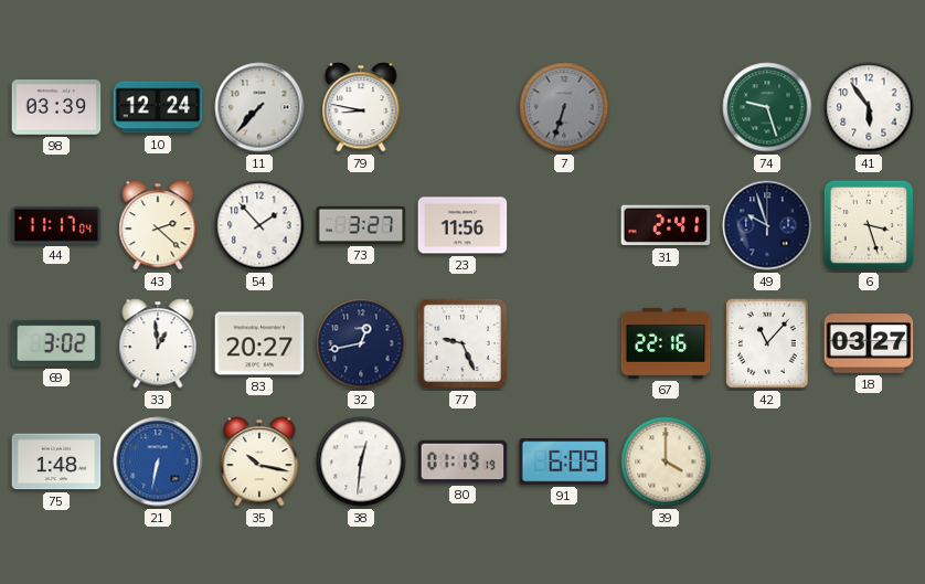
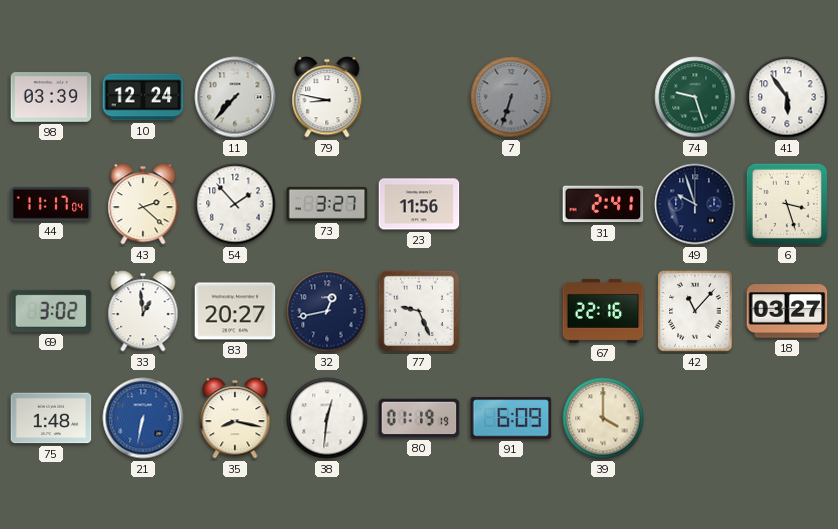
35: 10:17 -> 8:17 (235, 418)
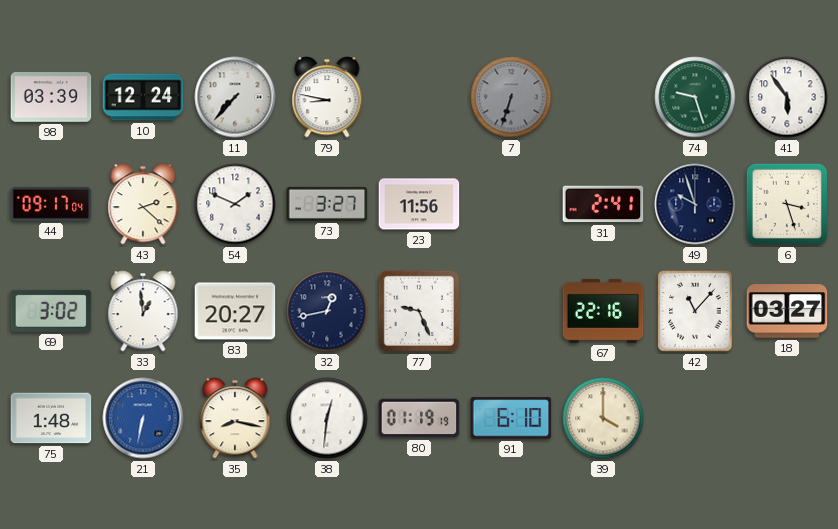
44: 11:17 -> 09:17 (51, 204)
54: 1:53 -> 1:49 (235, 204)
91: 6:09 -> 6:10 (511, 418)
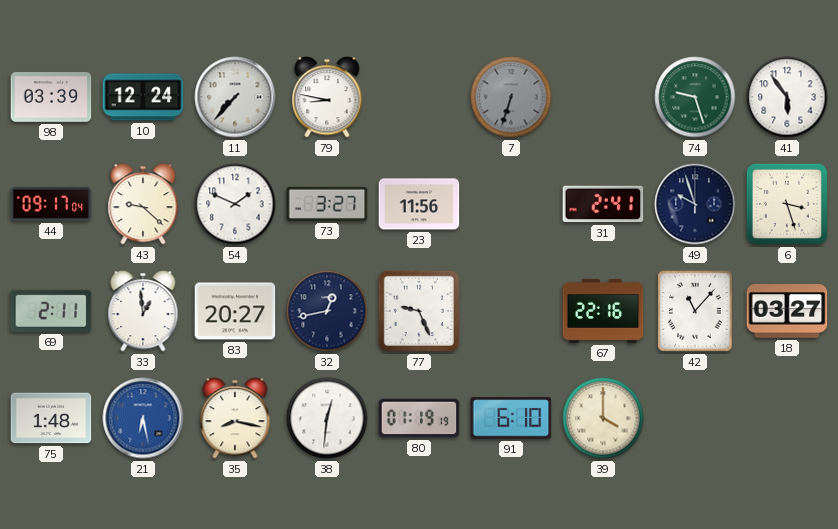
43: 2:22 -> 9:22 (143, 204)
69: 3:02 -> 2:11 (51, 311)
21: 6:32 -> 6:28 (143, 418)
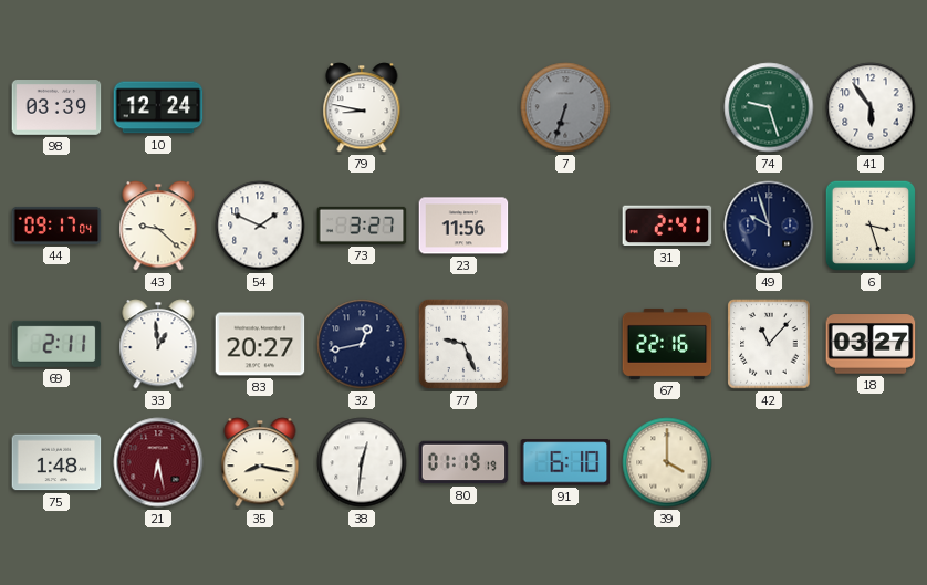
11: 7:37 -> none (235, 97)
21 dial: blue -> burgundy (158, 462)
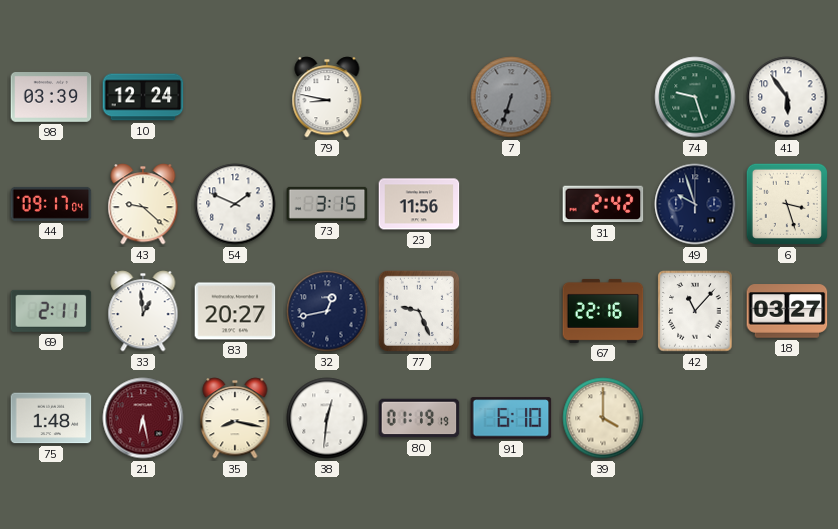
73: 3:27 -> 3:15 (327, 204)
31: 2:41 -> 2:42 (603, 204)
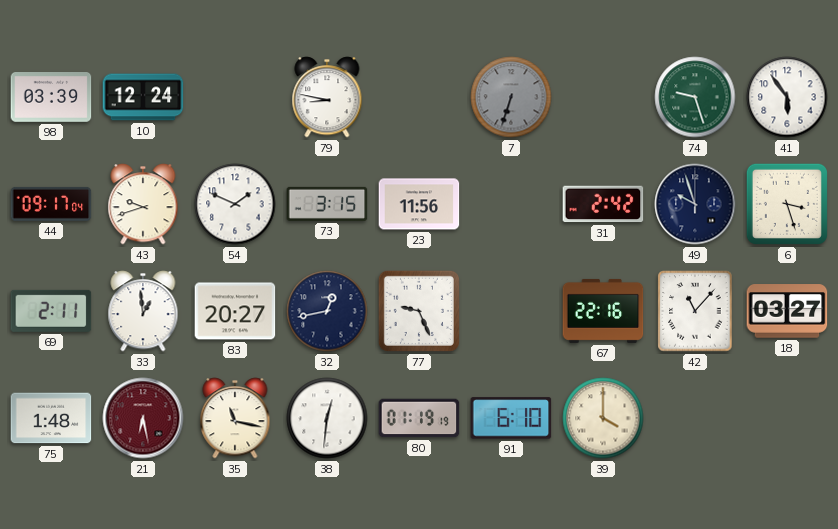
43: 9:22 -> 9:42 (143, 204)
35: 8:17 -> 11:17 (235, 418)
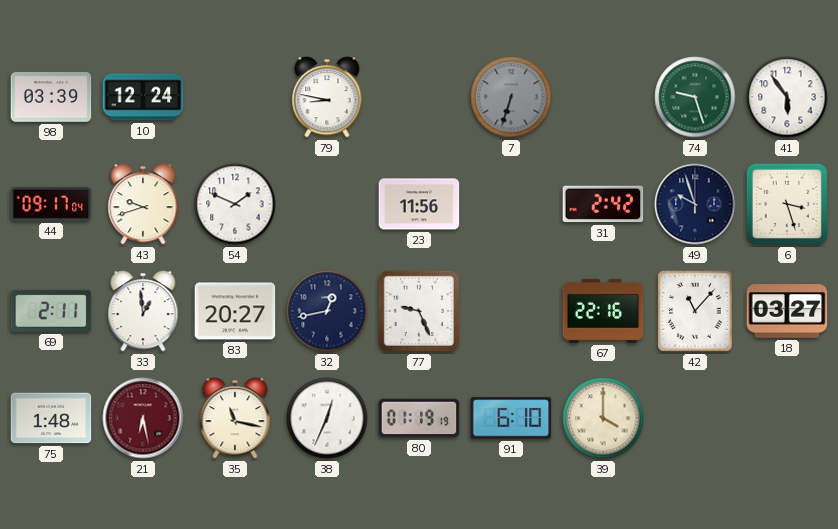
73: 3:15 -> none (327, 204)
38: 12:31 -> 12:34 (327, 418)
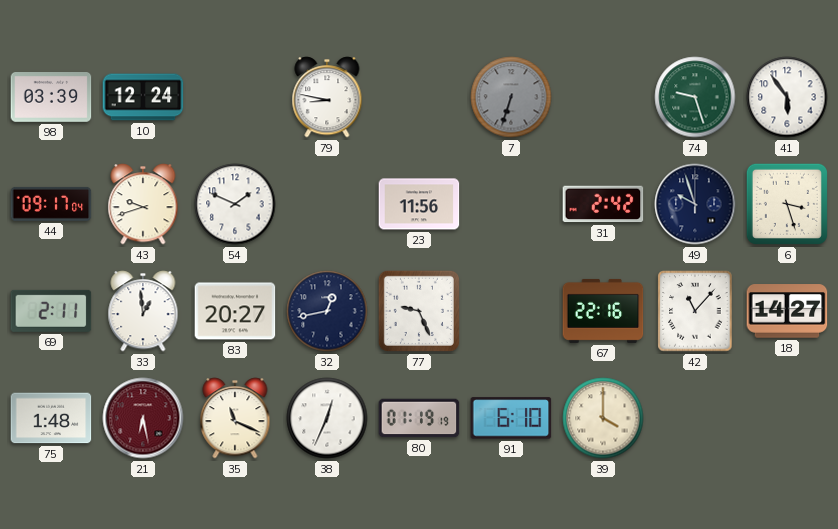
18: 03:27 -> 14:27 (787, 311)
35: 11:17 -> 11:19 (235, 418)
